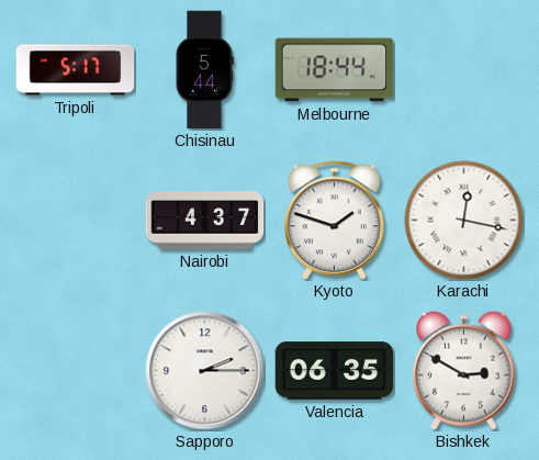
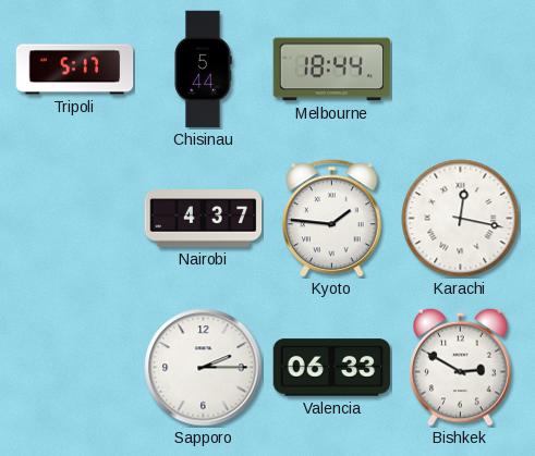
Kyoto: 1:48 -> 1:46 (331, 219)
Valencia: 06:35 -> 06:33 (332, 368)
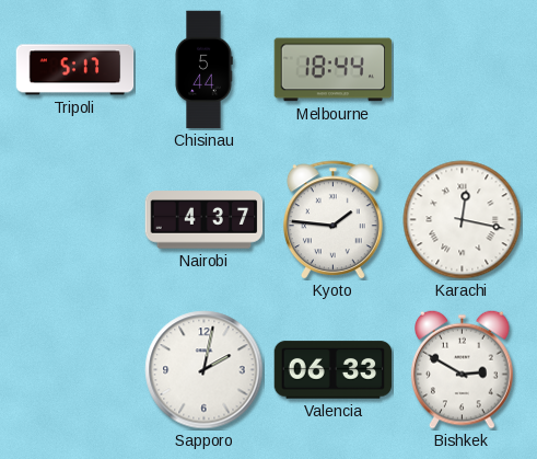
Sapporo: 2:15 -> 2:02 (205, 370)
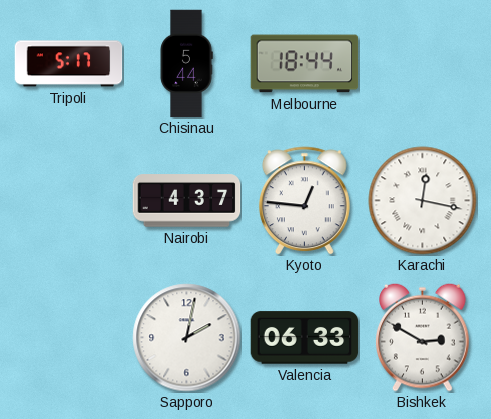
Kyoto: 1:46 -> 12:46 (304, 201)
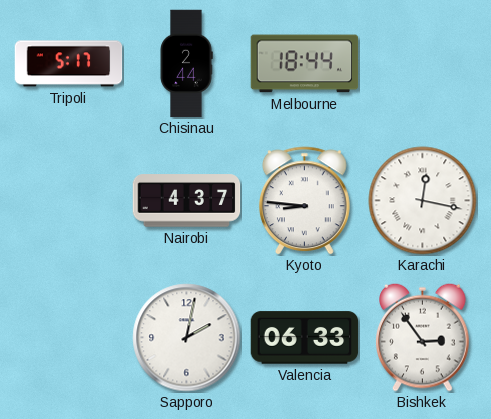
Chisinau: 5:44 -> 2:44 (186, 64)
Kyoto: 12:46 -> 8:46 (304, 201)
Bishkek: 2:50 -> 2:54 (423, 337)
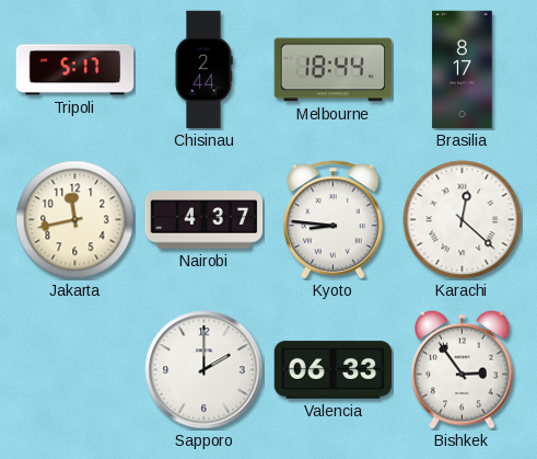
Brasilia: none -> 8:17 (463, 70)
Jakarta: none -> 11:43 (75, 220)
Karachi: 12:17 -> 12:22 (463, 220)
Sapporo: 2:02 -> 2:00 (205, 370)
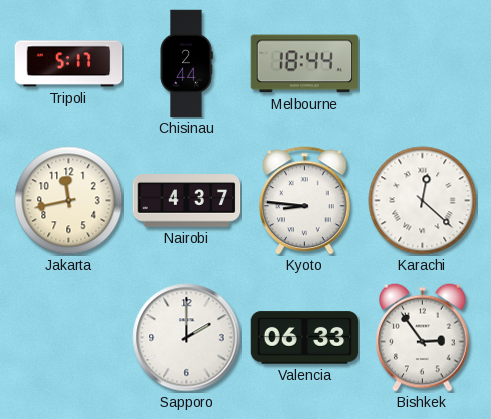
Brasilia: 8:17 -> none (463, 70)
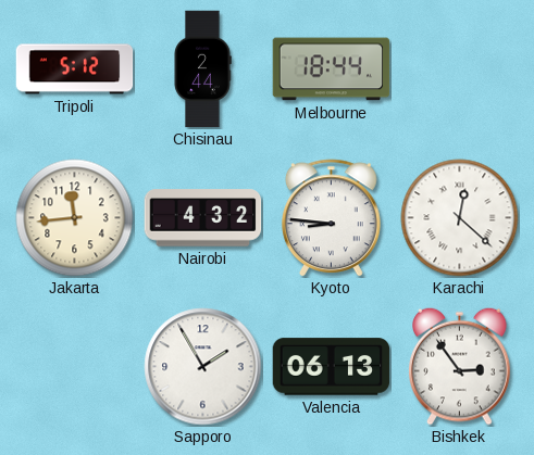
Tripoli: 5:17 -> 5:12 (75, 69)
Jakarta: 11:43 -> 11:44 (75, 218)
Nairobi: 4:37 -> 4:32 (203, 218)
Sapporo: 2:00 -> 1:55 (203, 367)
Valencia: 06:33 -> 06:13 (332, 367)
